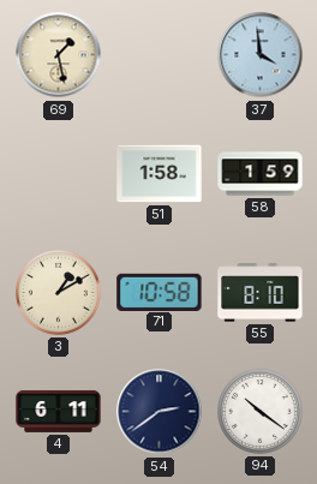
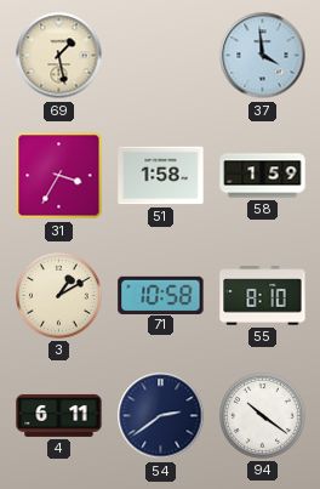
31: none -> 3:35 (59, 176)
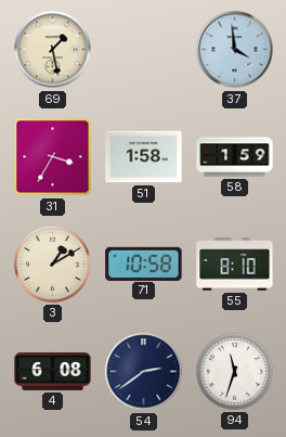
4: 6:11 -> 6:08 (53, 371)
94: 10:21 -> 11:33 (235, 372)
